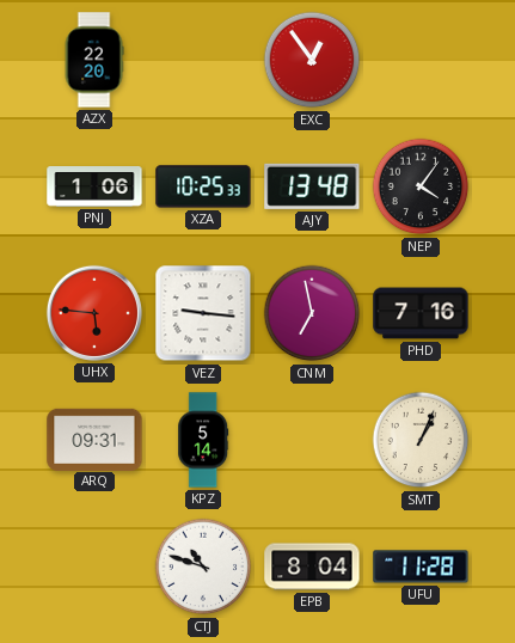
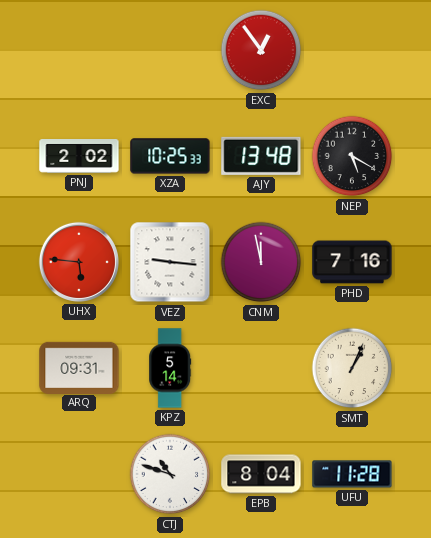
AZX: 22:20 -> none (94, 60)
PNJ: 1:06 -> 2:02 (79, 157)
NEP: 4:06 -> 5:20 (352, 156)
CNM: 6:58 -> 11:58 (261, 262)
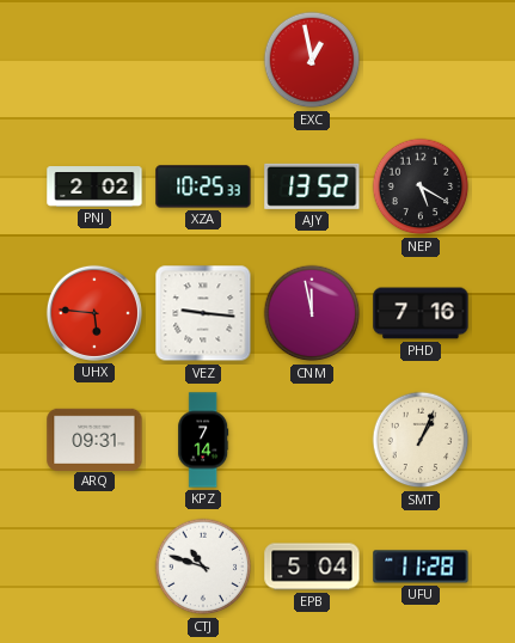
EXC: 12:54 -> 12:58 (312, 60)
AJY: 13:48 -> 13:52 (312, 186)
KPZ: 5:14 -> 7:14 (203, 440)
EPB: 8:04 -> 5:04 (312, 567)
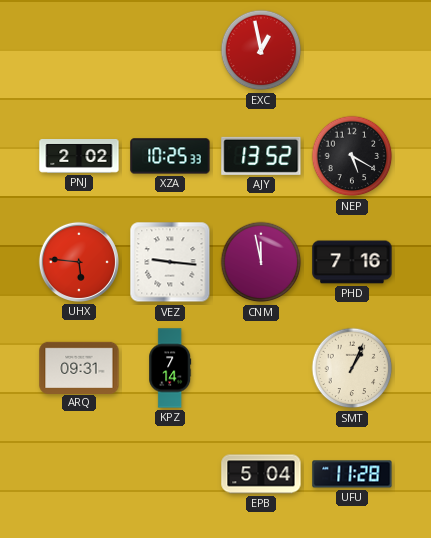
CTJ: 10:48 -> none (203, 567)
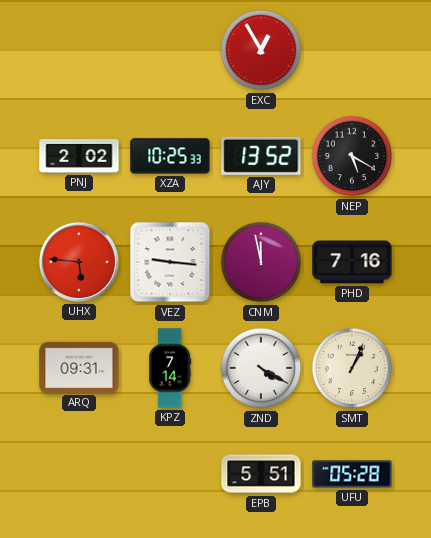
EXC: 12:58 -> 12:55 (261, 50)
ZND: none -> 4:20 (261, 368)
EPB: 5:04 -> 5:51 (261, 474)
UFU: 11:28 -> 05:28 (352, 474)
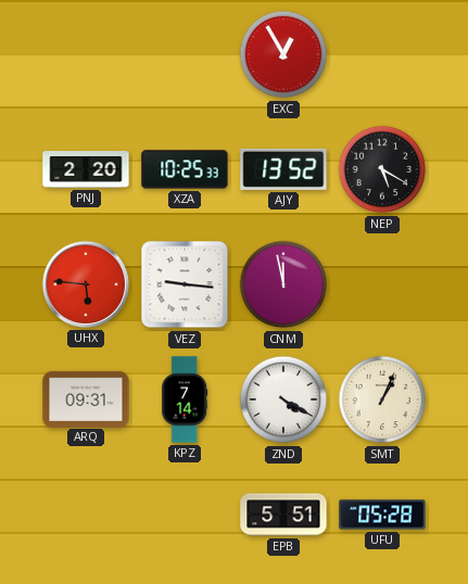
PNJ: 2:02 -> 2:20 (86, 170)
PHD: 7:16 -> none (352, 262)
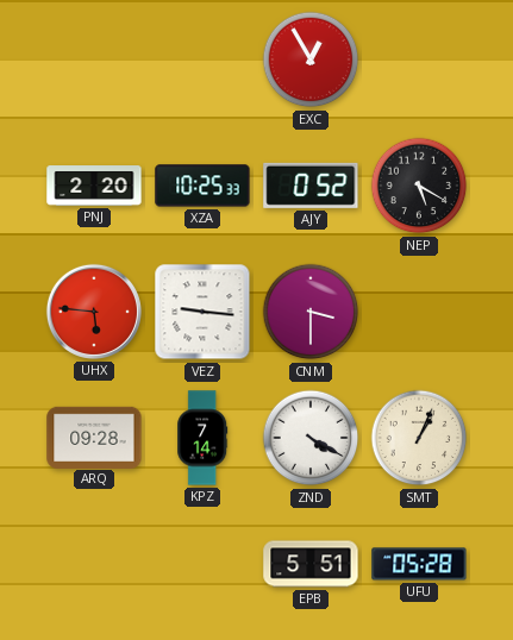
AJY: 13:52 -> 0:52 (311, 186)
CNM: 11:58 -> 3:30 (311, 312)
ARQ: 09:31 -> 09:28 (94, 437)
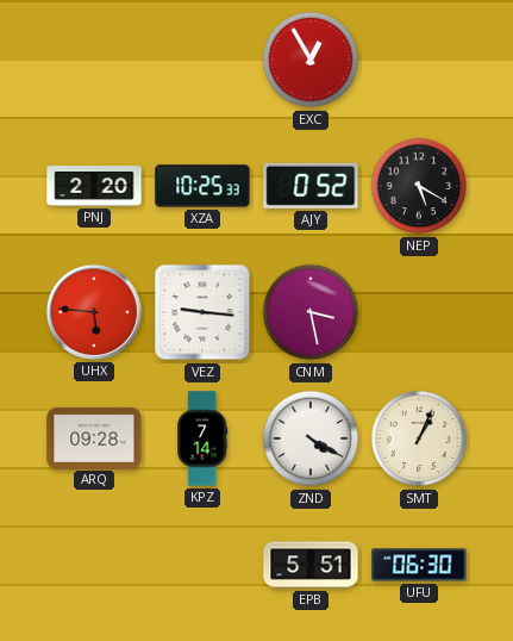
CNM: 3:30 -> 3:28 (311, 312)
UFU: 05:28 -> 06:30 (419, 565)
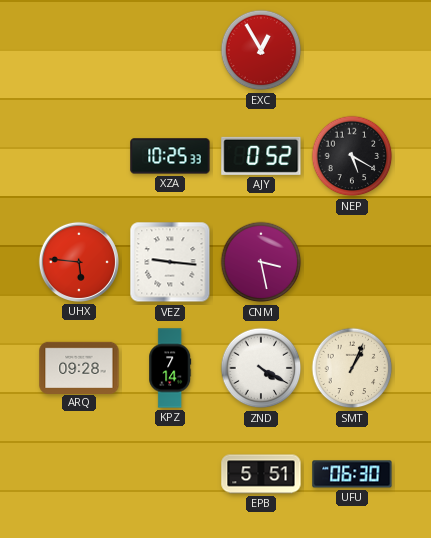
PNJ: 2:20 -> none (94, 187)
